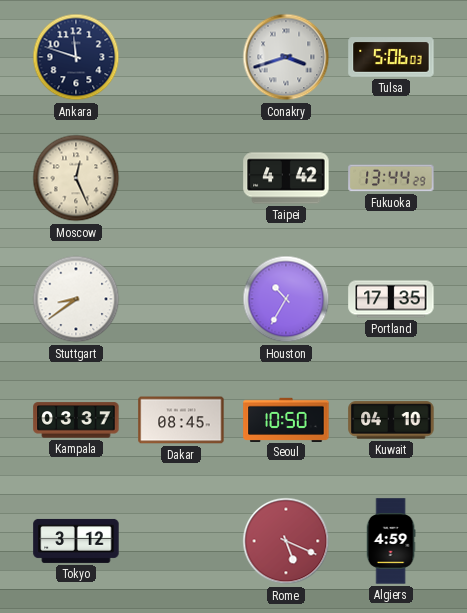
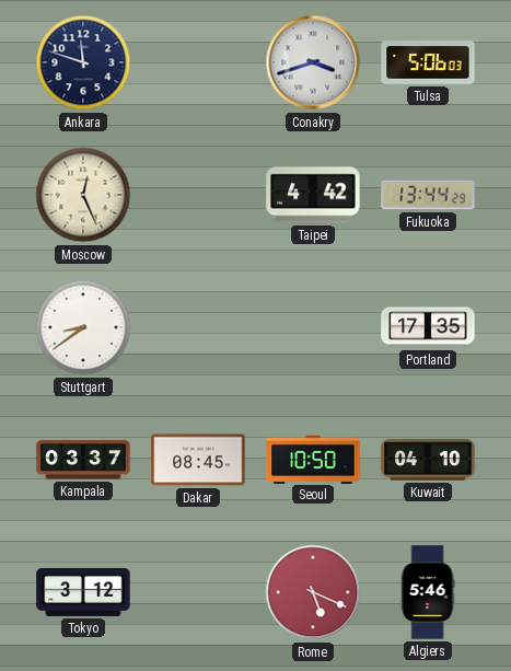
Houston: 10:35 -> none (286, 299)
Algiers: 4:59 -> 5:46 (428, 592)
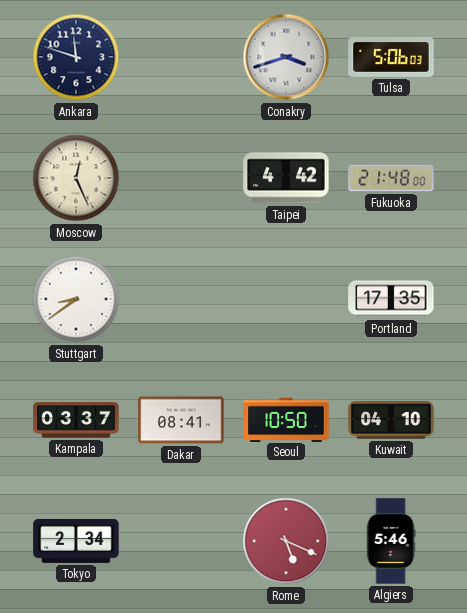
Fukuoka: 13:44 -> 21:48 (391, 178)
Dakar: 08:45 -> 08:41 (181, 420)
Tokyo: 3:12 -> 2:34 (76, 541)
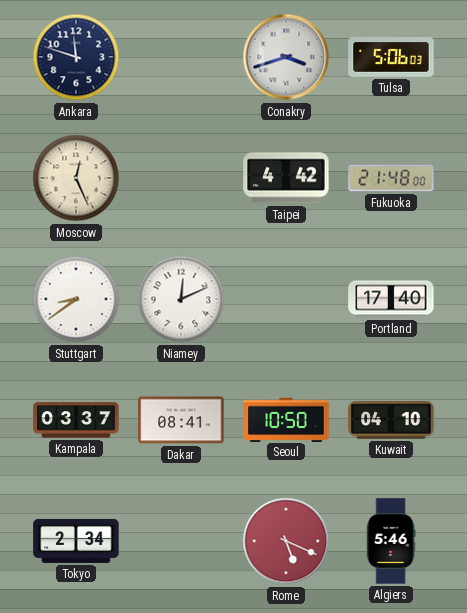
Niamey: none -> 12:11 (181, 299)
Portland: 17:35 -> 17:40 (391, 299)
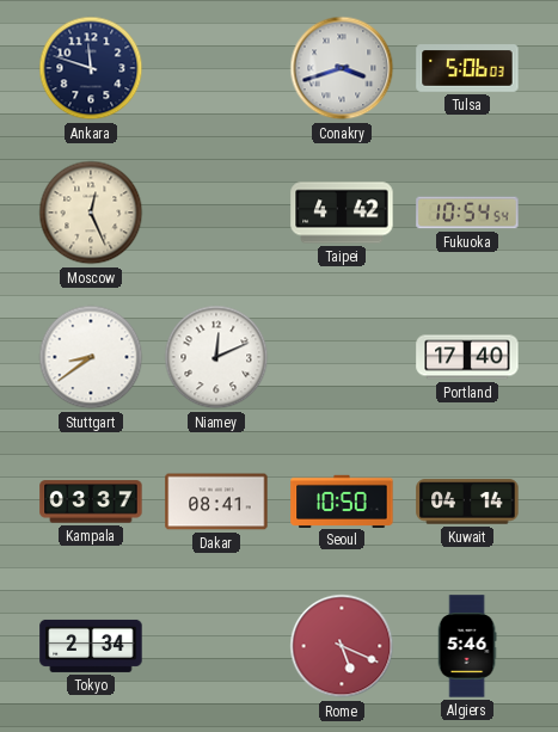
Fukuoka: 21:48 -> 10:54 (467, 213)
Kuwait: 04:10 -> 04:14 (467, 502)
